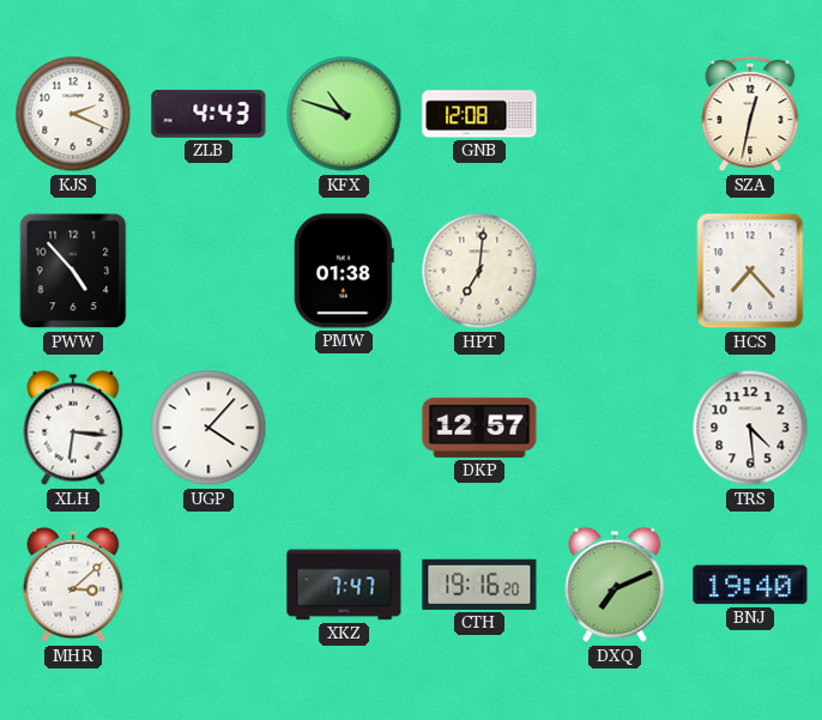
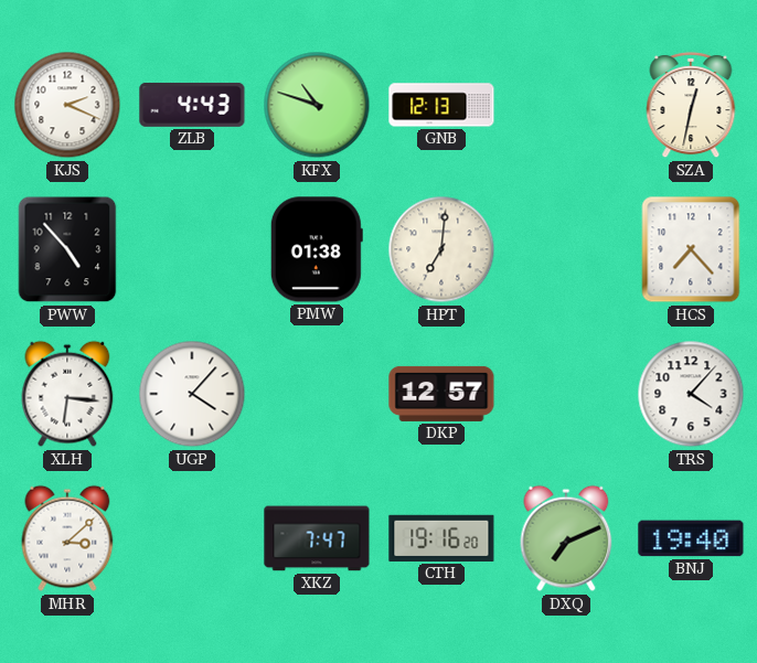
GNB: 12:08 -> 12:13 (441, 105)
TRS: 4:29 -> 4:07 (691, 394)
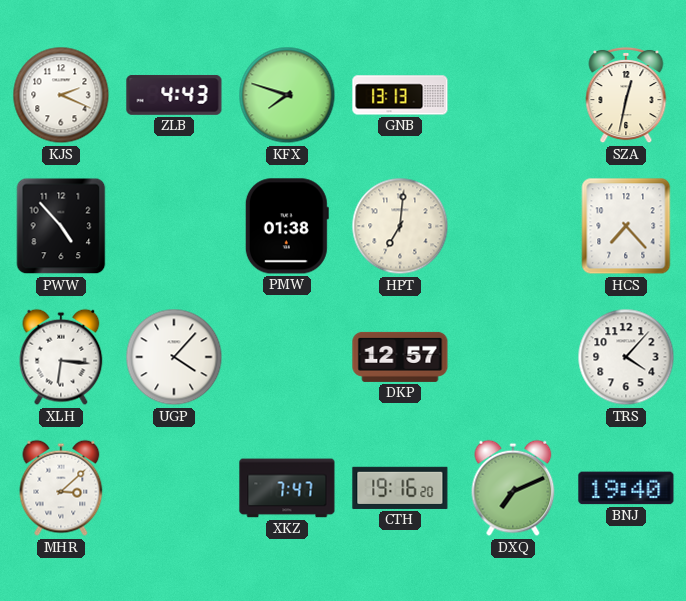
KFX: 10:48 -> 7:48 (287, 95)
GNB: 12:13 -> 13:13 (400, 95)
